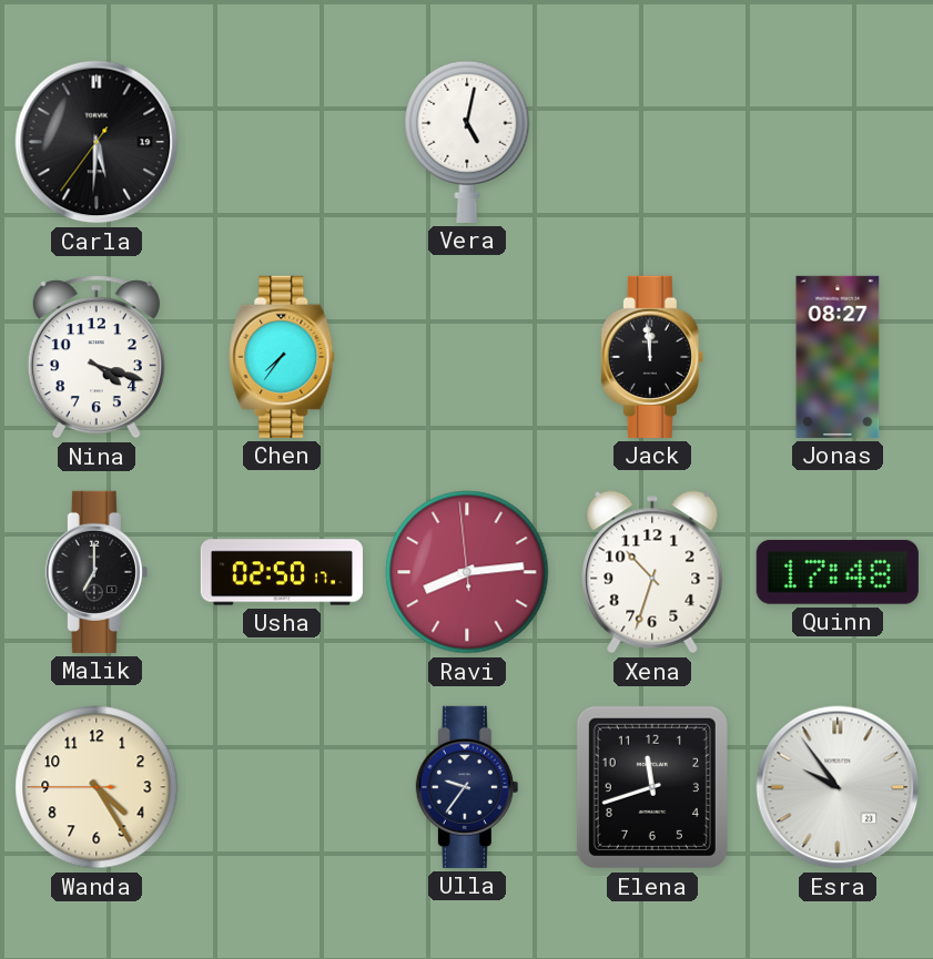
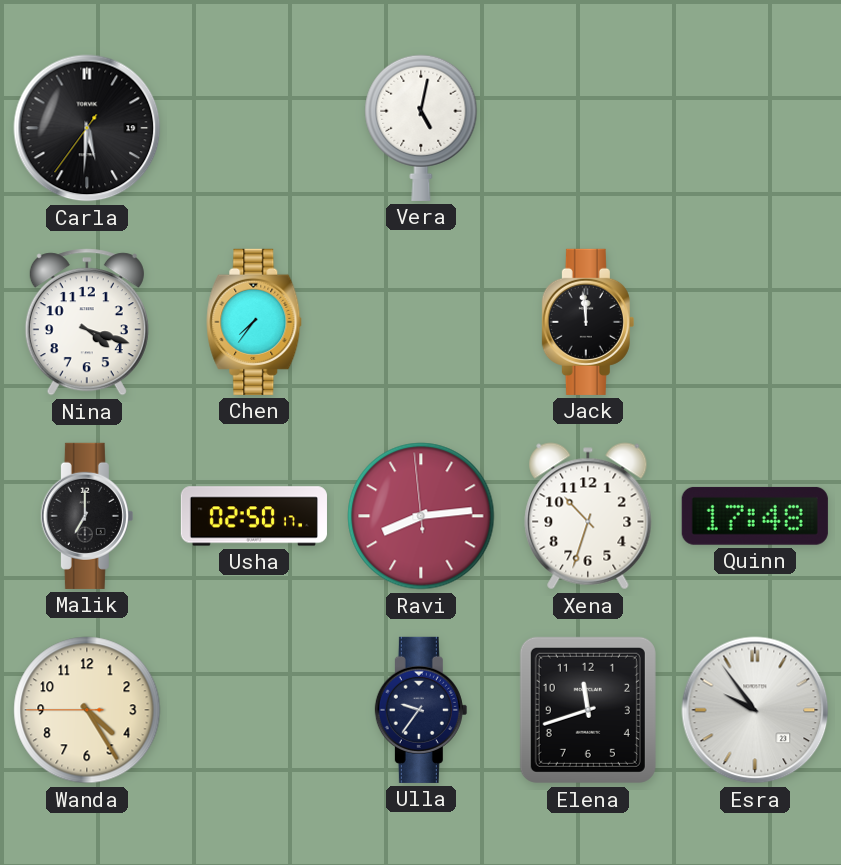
Jonas: 08:27 -> none (838, 357)
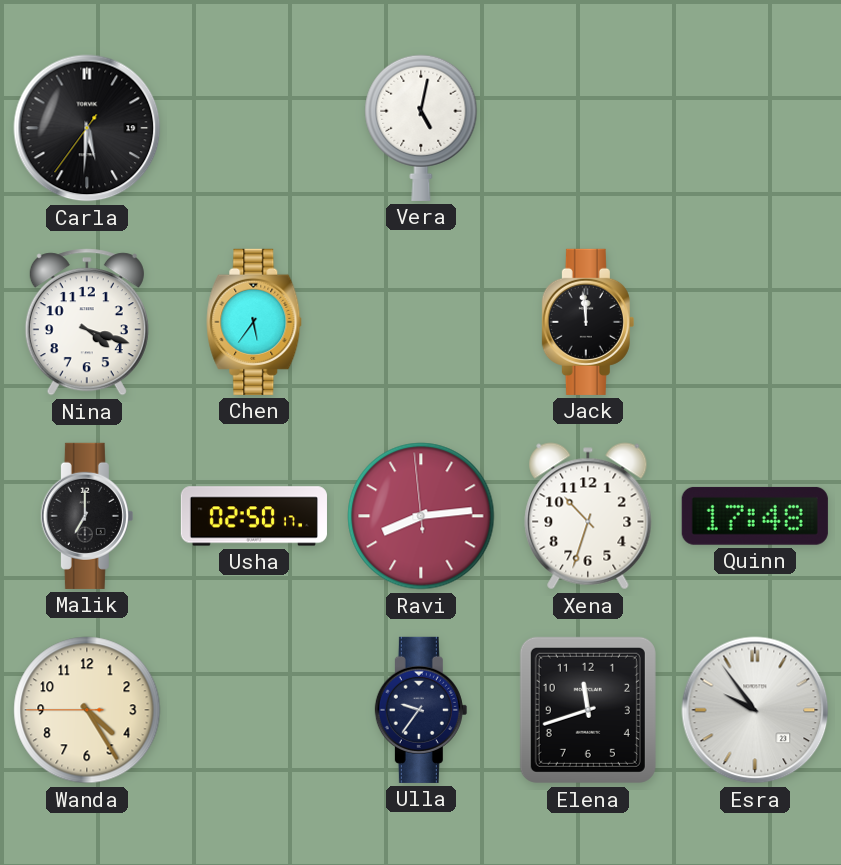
Chen: 7:36 -> 5:36 (254, 322)
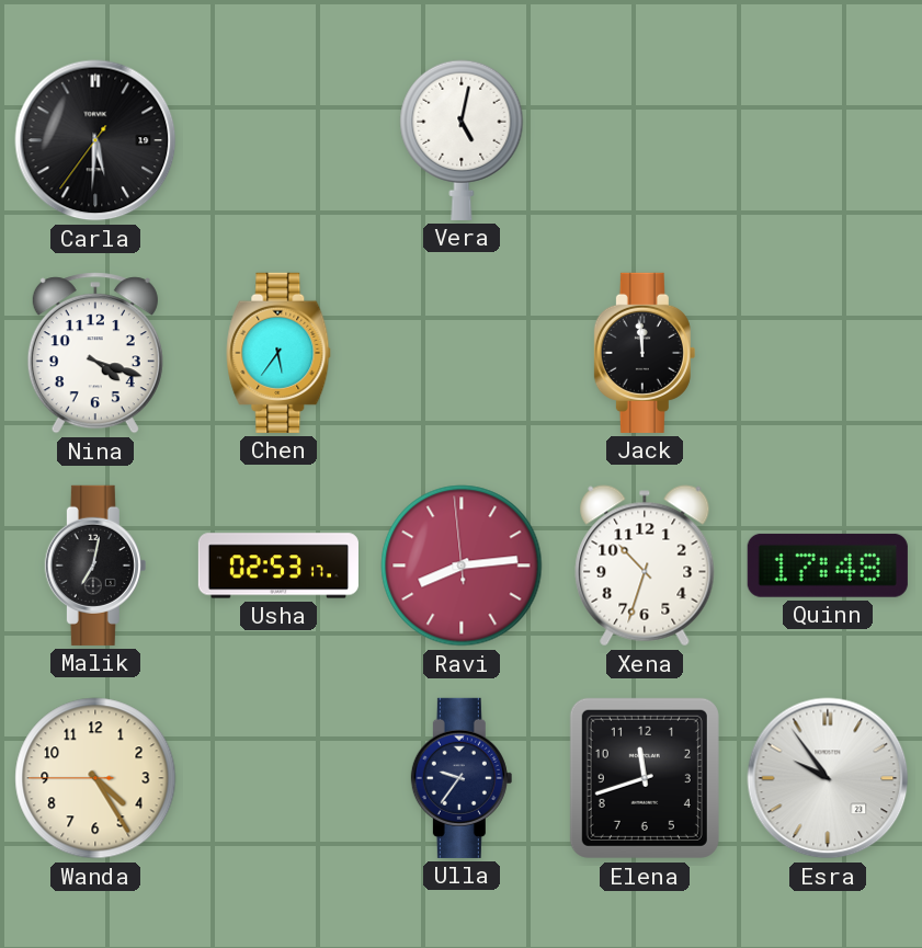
Malik: 7:00 -> 7:02 (95, 566)
Usha: 02:50 -> 02:53 (278, 566)
